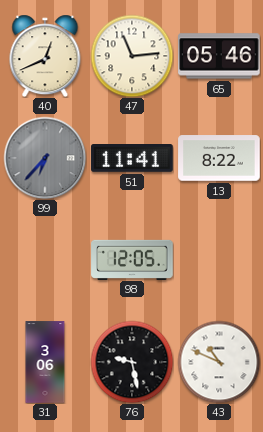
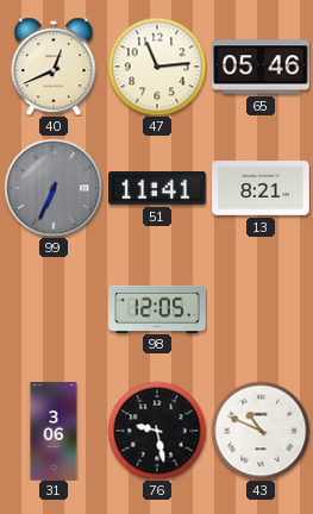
99: 6:37 -> 6:34 (54, 188)
13: 8:22 -> 8:21 (261, 188)
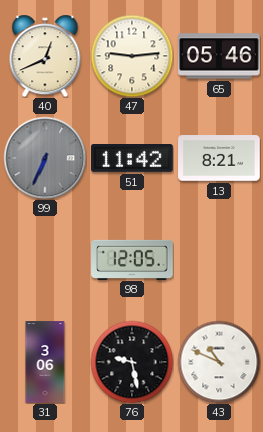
47: 11:14 -> 9:14 (132, 56)
51: 11:41 -> 11:42 (132, 159)
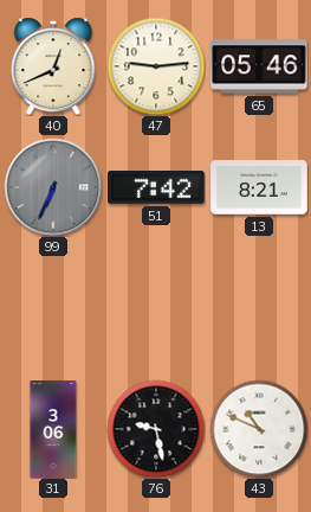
51: 11:42 -> 7:42 (156, 188)
98: 12:05 -> none (132, 259)
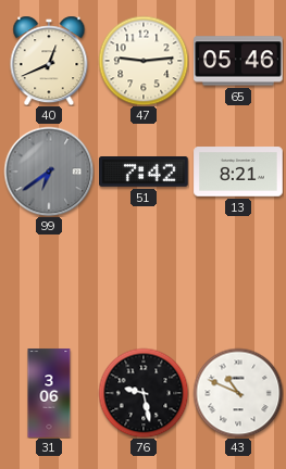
99: 6:34 -> 6:39 (49, 172)
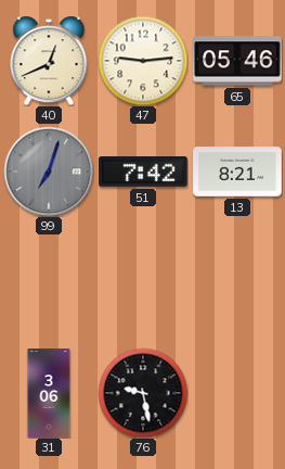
99: 6:39 -> 7:03 (49, 172)
43: 10:49 -> none (238, 393)
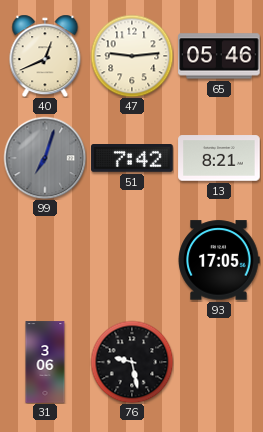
93: none -> 17:05 (219, 260)
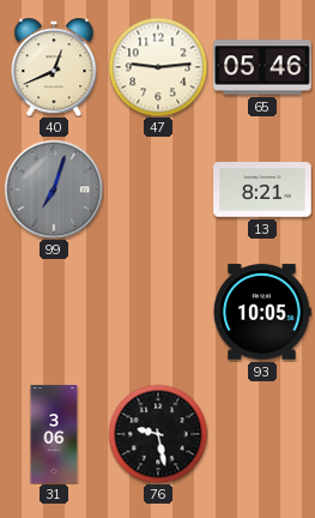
51: 7:42 -> none (132, 159)
93: 17:05 -> 10:05 (262, 312)
